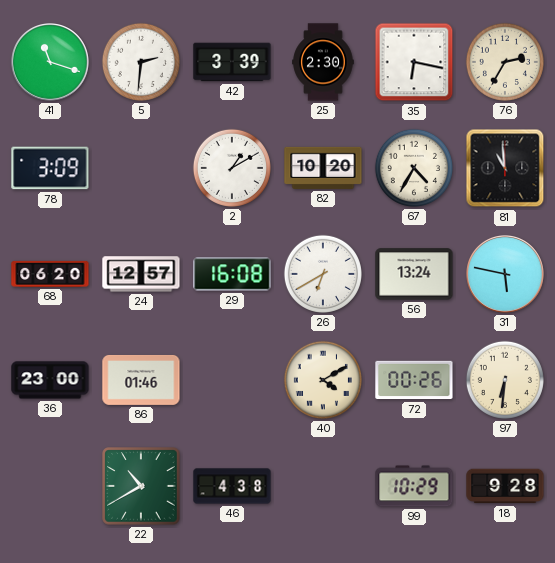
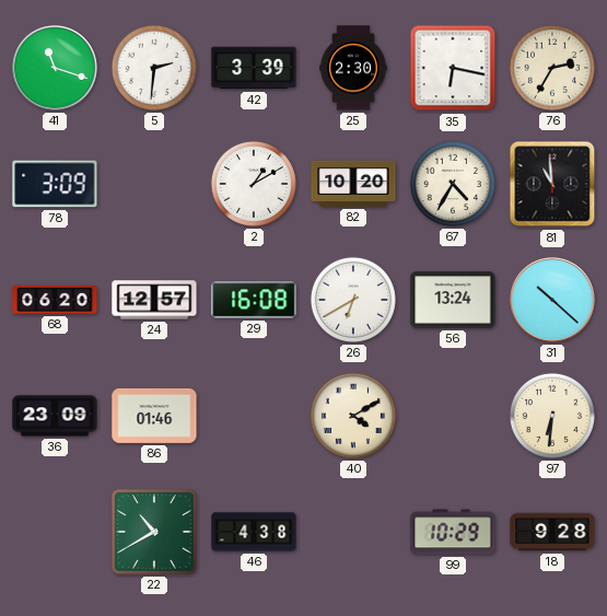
31: 5:47 -> 10:22 (553, 301)
36: 23:00 -> 23:09 (55, 416)
72: 00:26 -> none (414, 380)
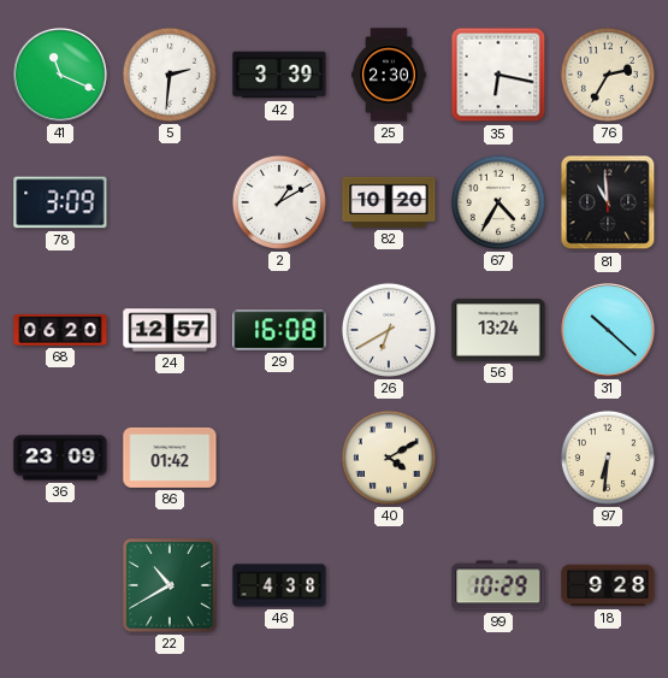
41: 11:18 -> 11:19 (61, 76)
86: 01:46 -> 01:42 (170, 458)
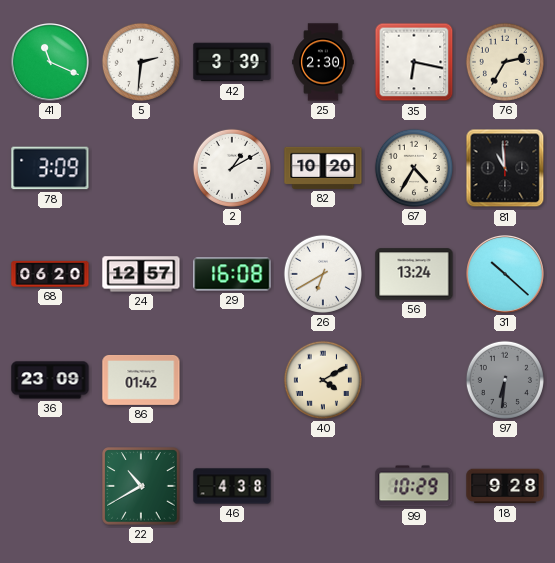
97 dial: cream -> grey (505, 380)
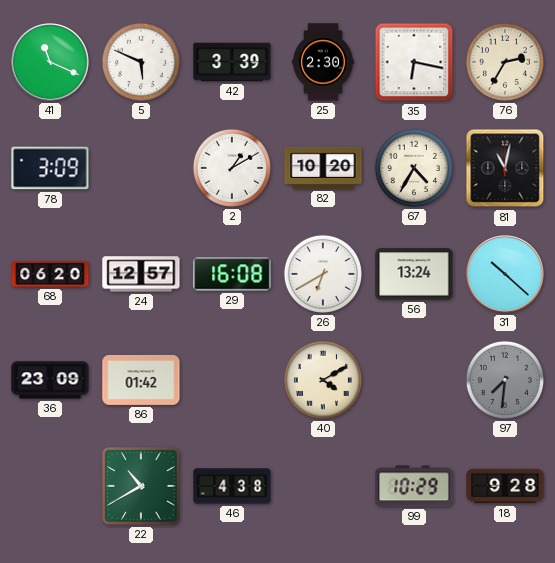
5: 2:31 -> 5:49 (141, 62)
81: 10:59 -> 11:02 (505, 168)
97: 6:31 -> 7:31 (505, 380)
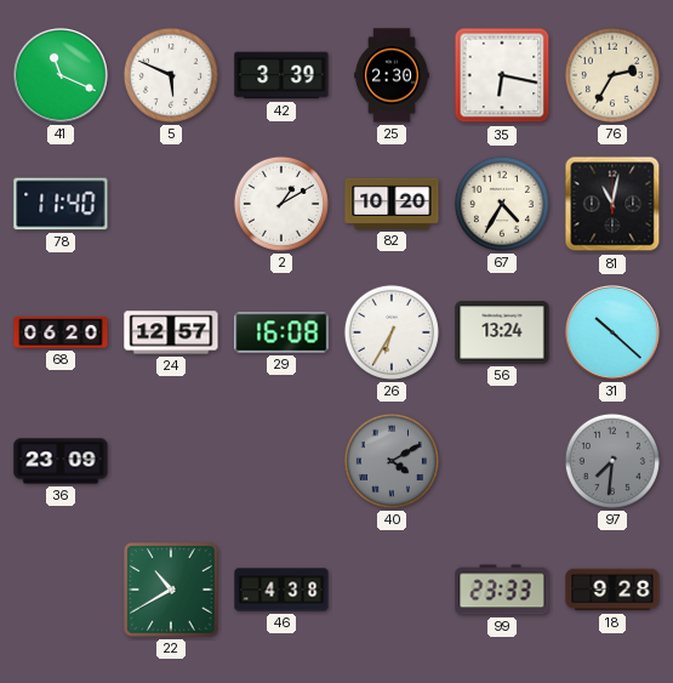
78: 3:09 -> 11:40 (61, 204)
26: 6:40 -> 6:35 (392, 332)
86: 01:42 -> none (141, 380)
40 dial: cream -> grey (392, 461)
99: 10:29 -> 23:33 (502, 590)
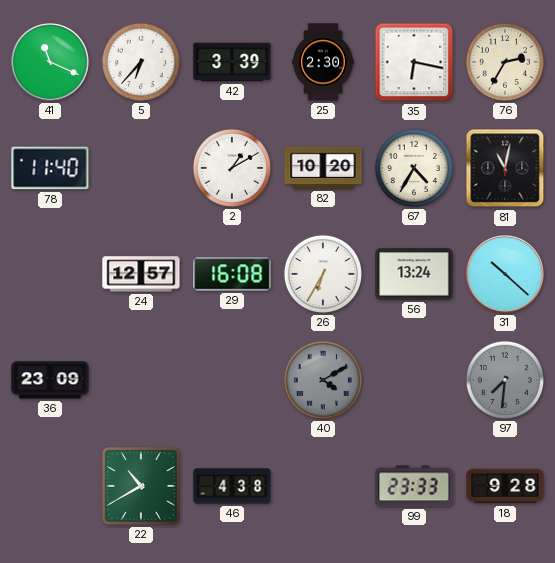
5: 5:49 -> 6:37 (141, 62)
68: 06:20 -> none (61, 332)
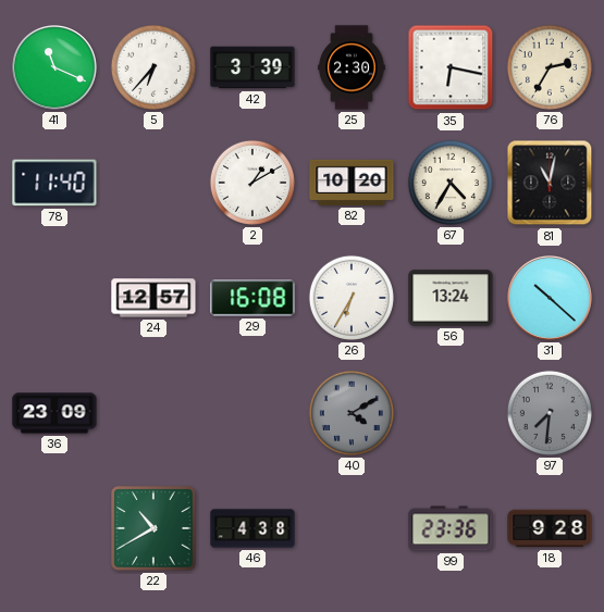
99: 23:33 -> 23:36 (451, 528)
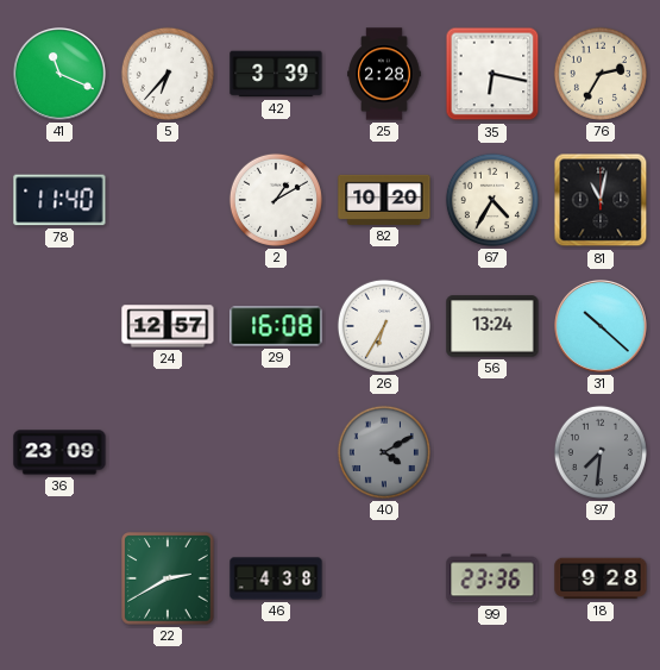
25: 2:30 -> 2:28 (384, 74)
22: 10:40 -> 2:40 (168, 578)
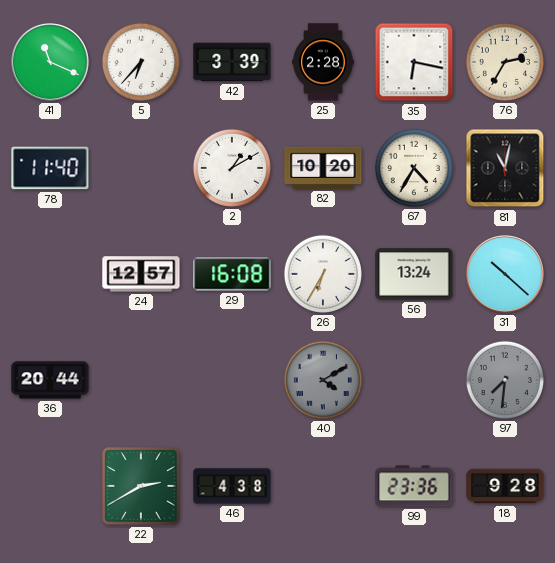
36: 23:09 -> 20:44 (50, 380)
